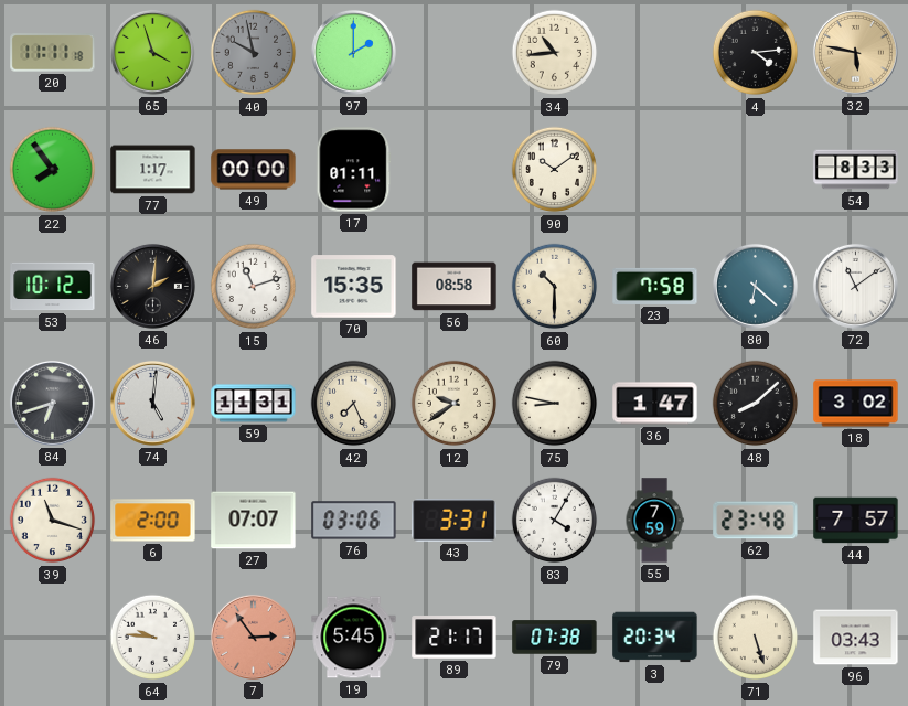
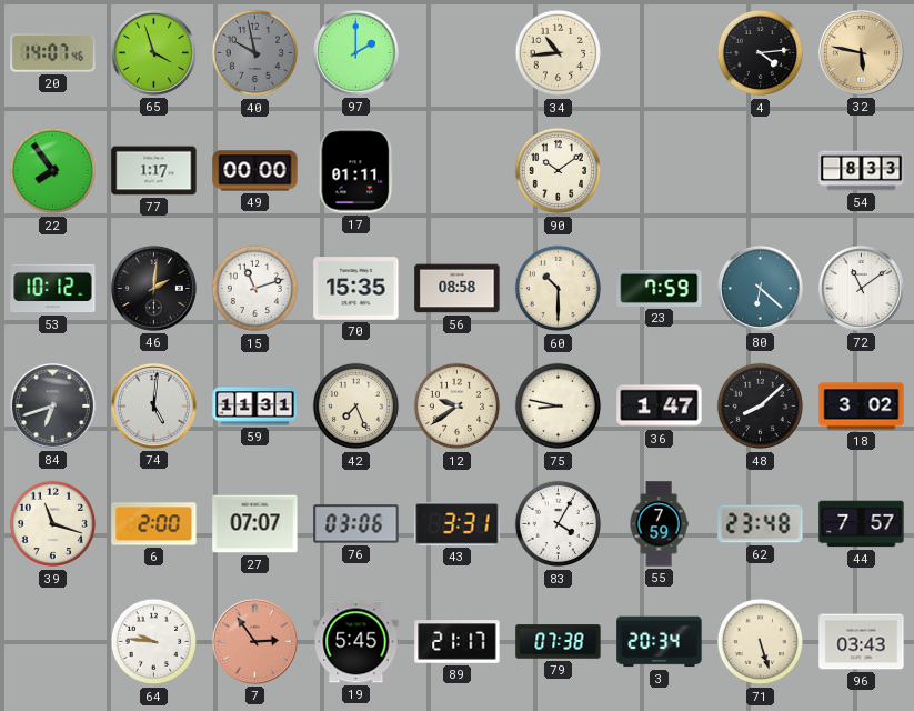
20: 11:11 -> 14:07 (53, 53)
23: 7:58 -> 7:59 (660, 288)
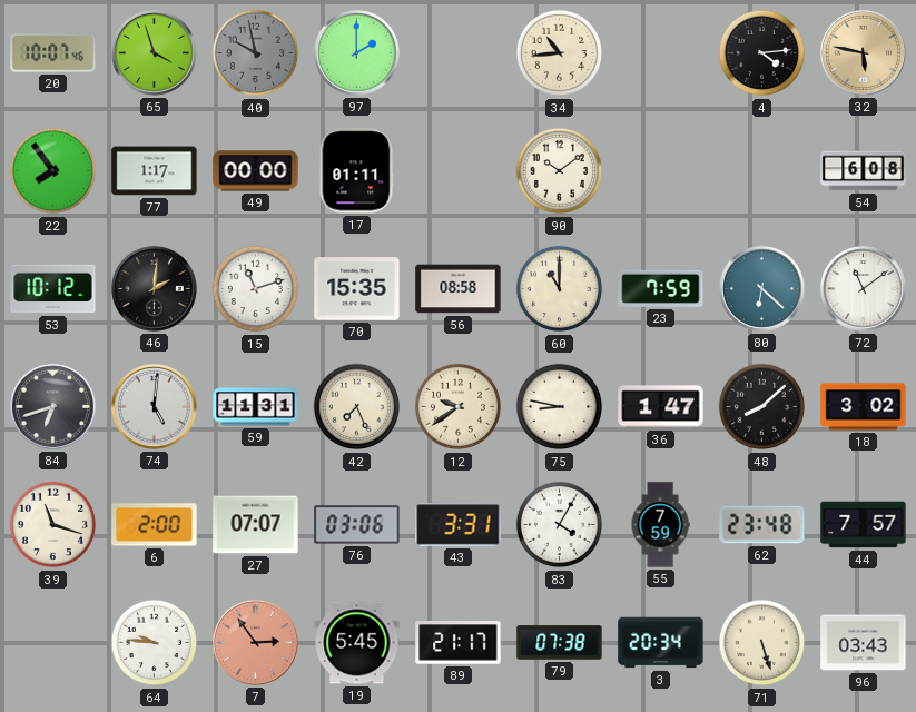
20: 14:07 -> 10:07 (53, 53)
54: 8:33 -> 6:08 (864, 171)
60: 10:30 -> 11:00 (560, 289)
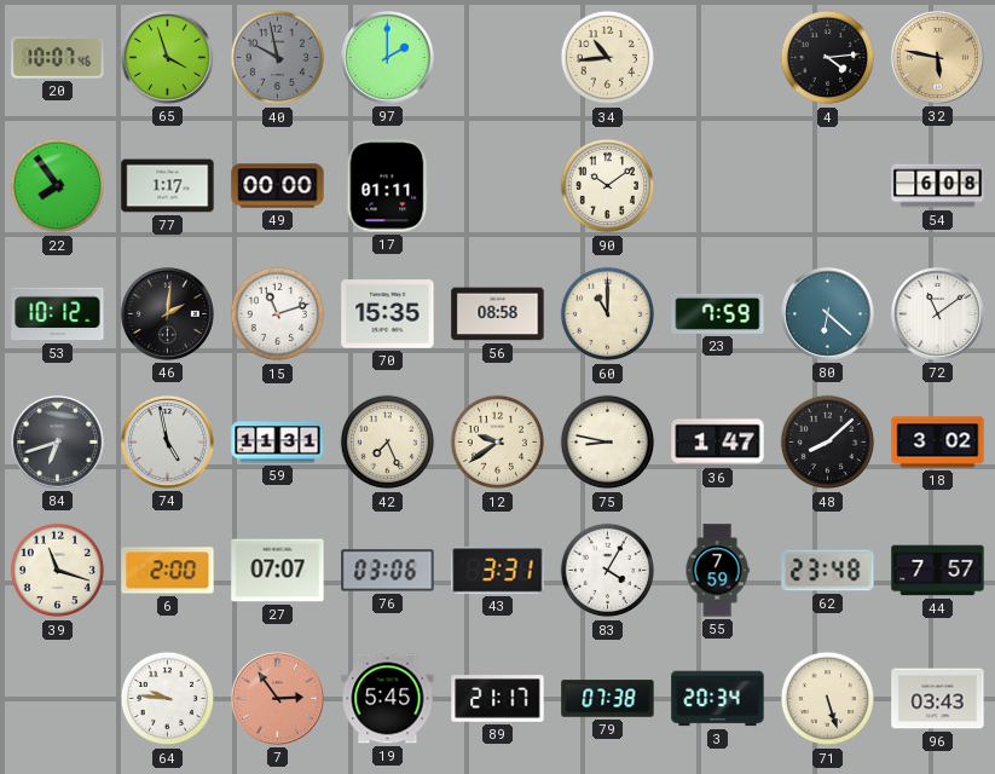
74: 5:01 -> 4:58 (167, 441)
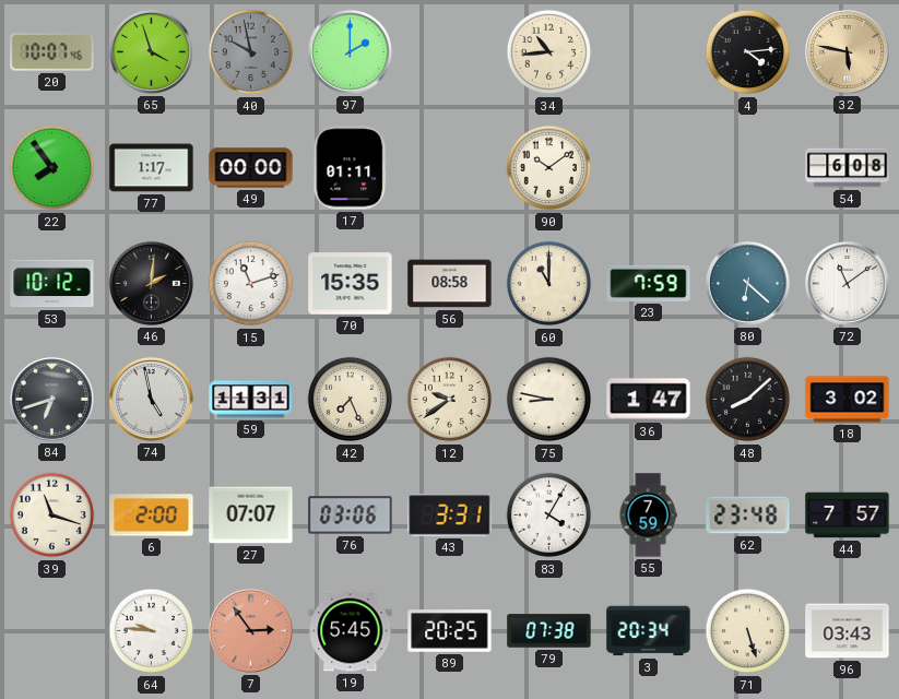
89: 21:17 -> 20:25 (450, 631)
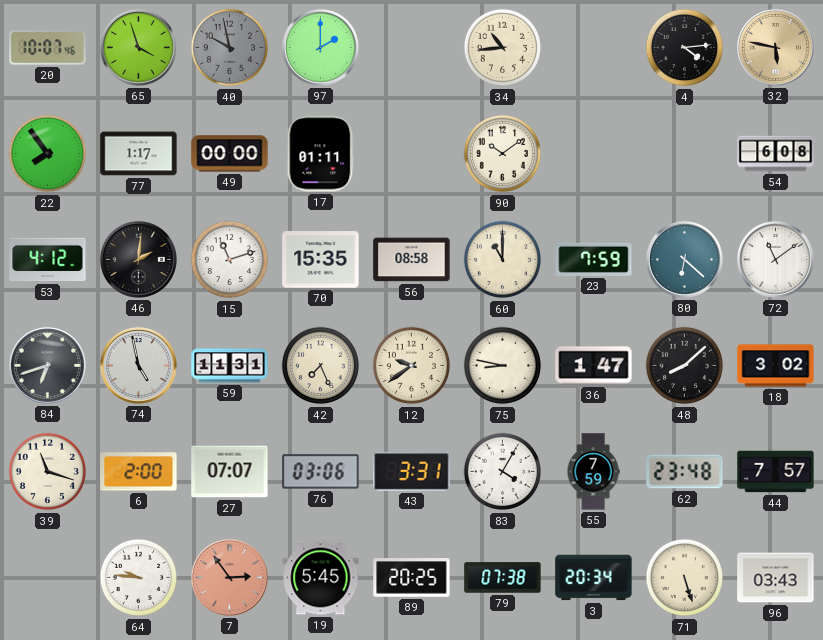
53: 10:12 -> 4:12 (48, 260)
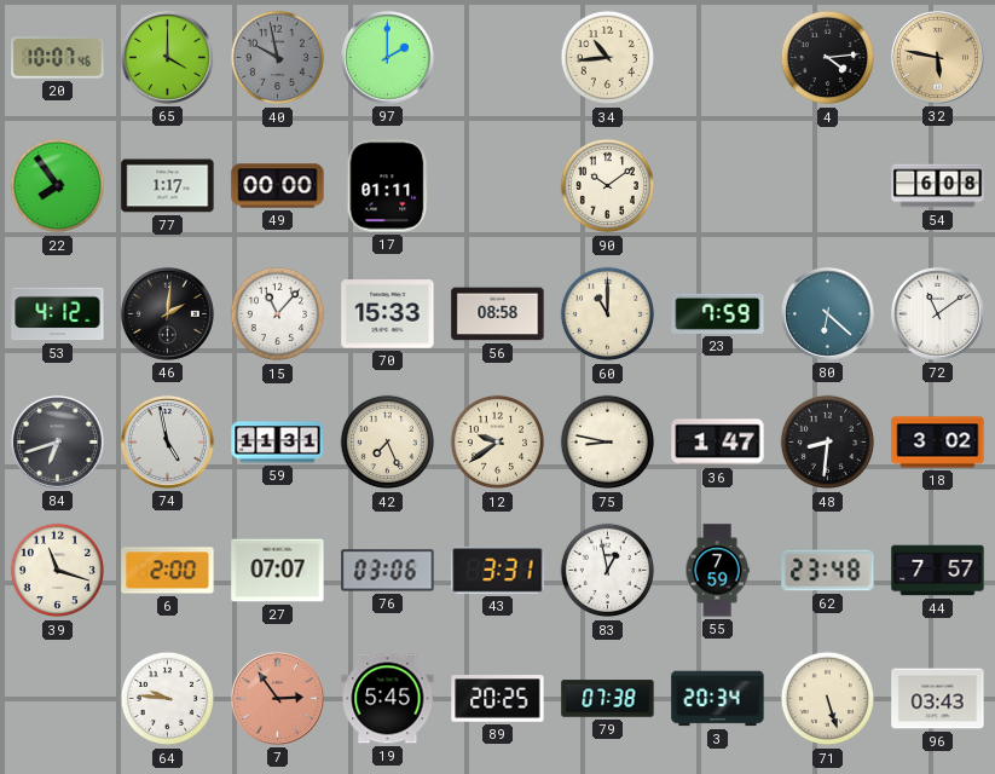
65: 3:57 -> 4:00 (167, 57)
15: 11:12 -> 11:07 (278, 314)
70: 15:35 -> 15:33 (388, 314)
48: 8:08 -> 8:31 (828, 443)
83: 4:05 -> 12:58 (608, 571)
